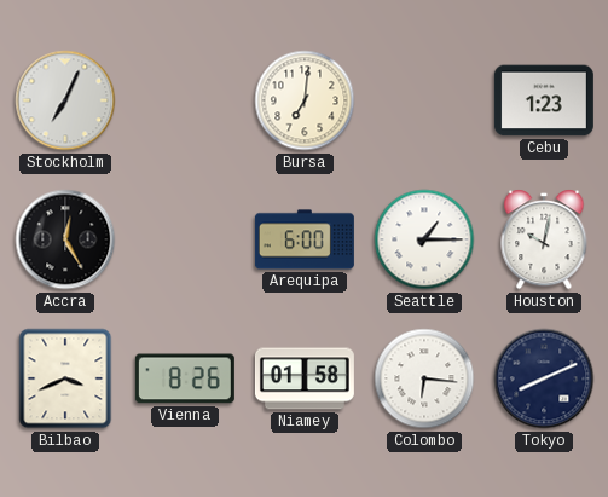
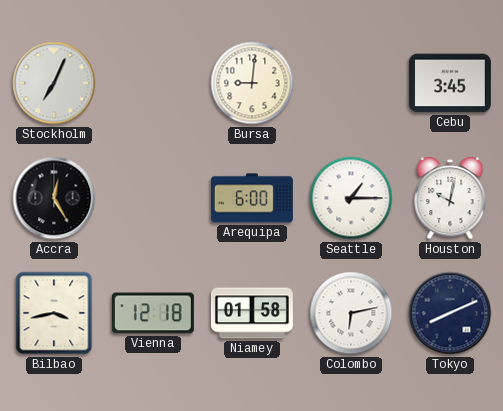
Bursa: 7:01 -> 9:01 (252, 83)
Cebu: 1:23 -> 3:45 (450, 83)
Bilbao: 3:41 -> 3:43 (54, 313)
Vienna: 8:26 -> 12:18 (153, 313)
Colombo: 6:16 -> 6:13 (351, 313)
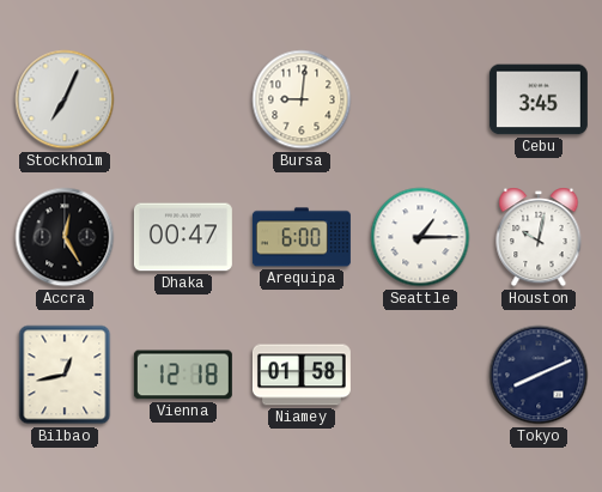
Dhaka: none -> 00:47 (183, 237)
Bilbao: 3:43 -> 12:43 (65, 375)
Colombo: 6:13 -> none (351, 313)
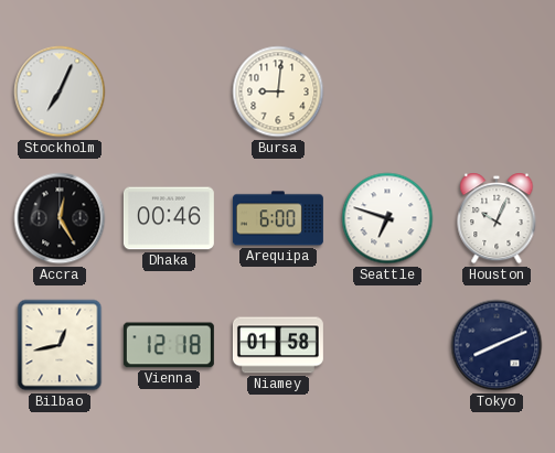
Cebu: 3:45 -> none (539, 99)
Dhaka: 00:47 -> 00:46 (169, 218)
Seattle: 1:15 -> 6:48 (387, 218)
Houston: 10:02 -> 10:04 (497, 218)
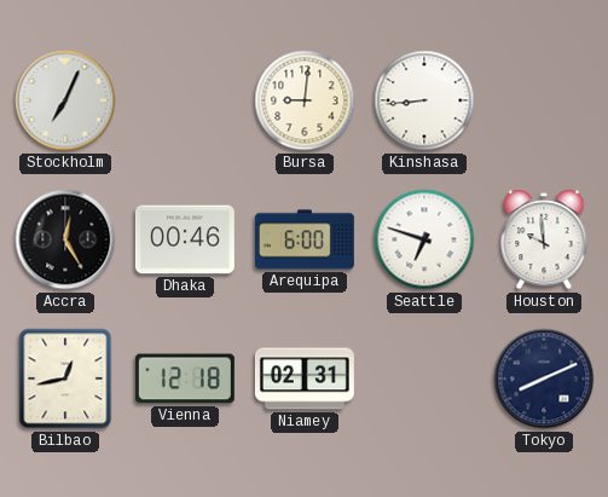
Kinshasa: none -> 8:44 (424, 100)
Houston: 10:04 -> 9:59 (544, 239)
Niamey: 01:58 -> 02:31 (305, 378)
